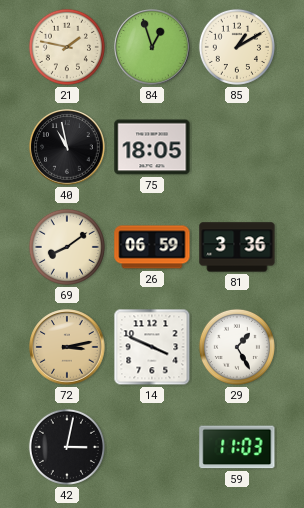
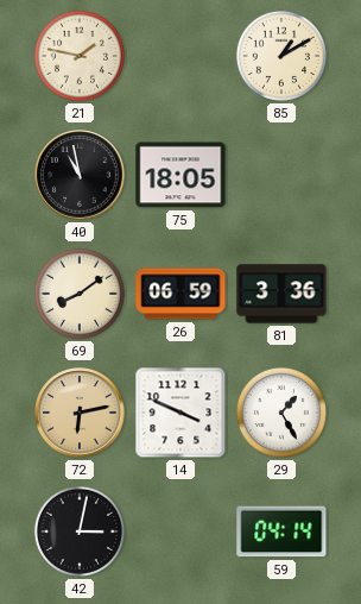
84: 12:57 -> none (152, 47)
72: 3:13 -> 6:13 (80, 413)
59: 11:03 -> 04:14 (281, 531)
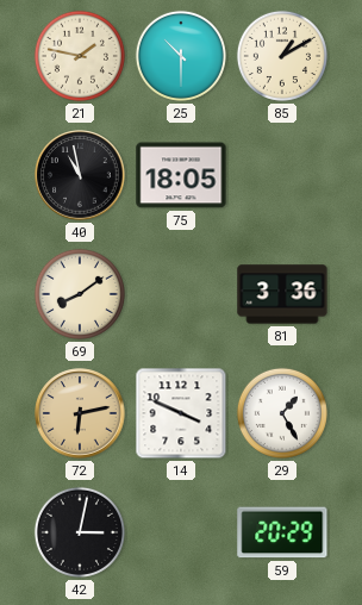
25: none -> 10:30 (181, 56)
26: 06:59 -> none (180, 294)
59: 04:14 -> 20:29 (282, 532)
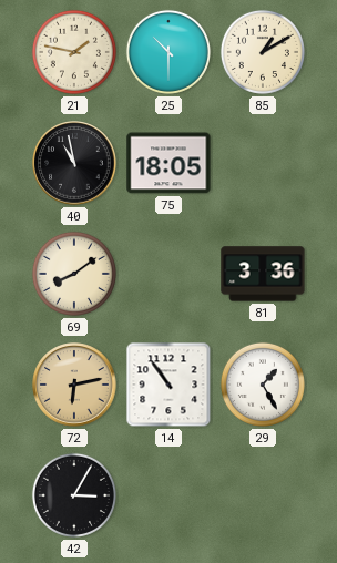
14: 3:49 -> 10:54 (168, 385)
42: 3:02 -> 3:05 (74, 495)
59: 20:29 -> none (282, 532)
